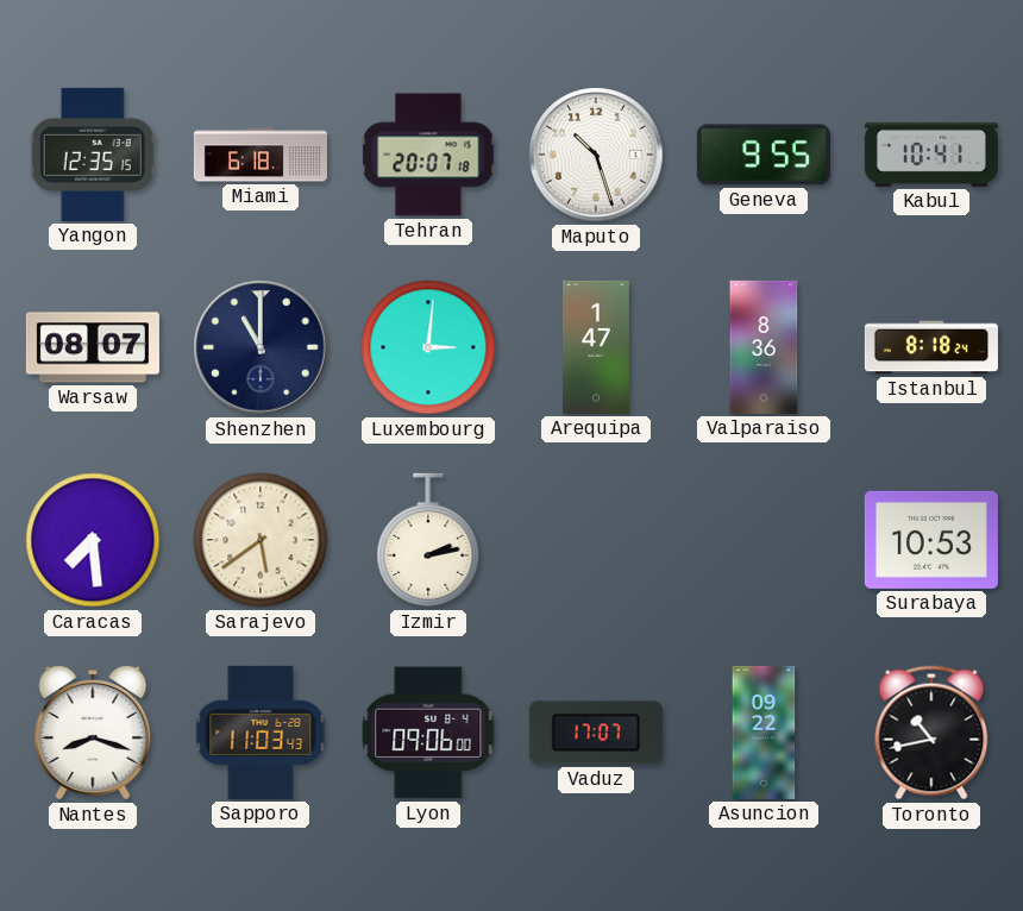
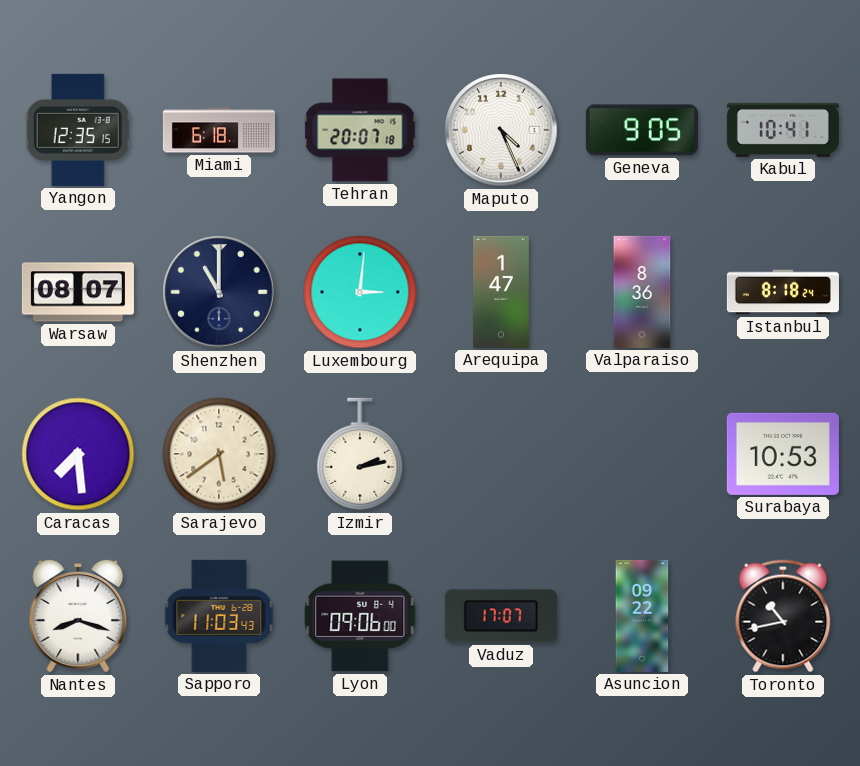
Maputo: 10:27 -> 4:26 (501, 130)
Geneva: 9:55 -> 9:05 (642, 130)
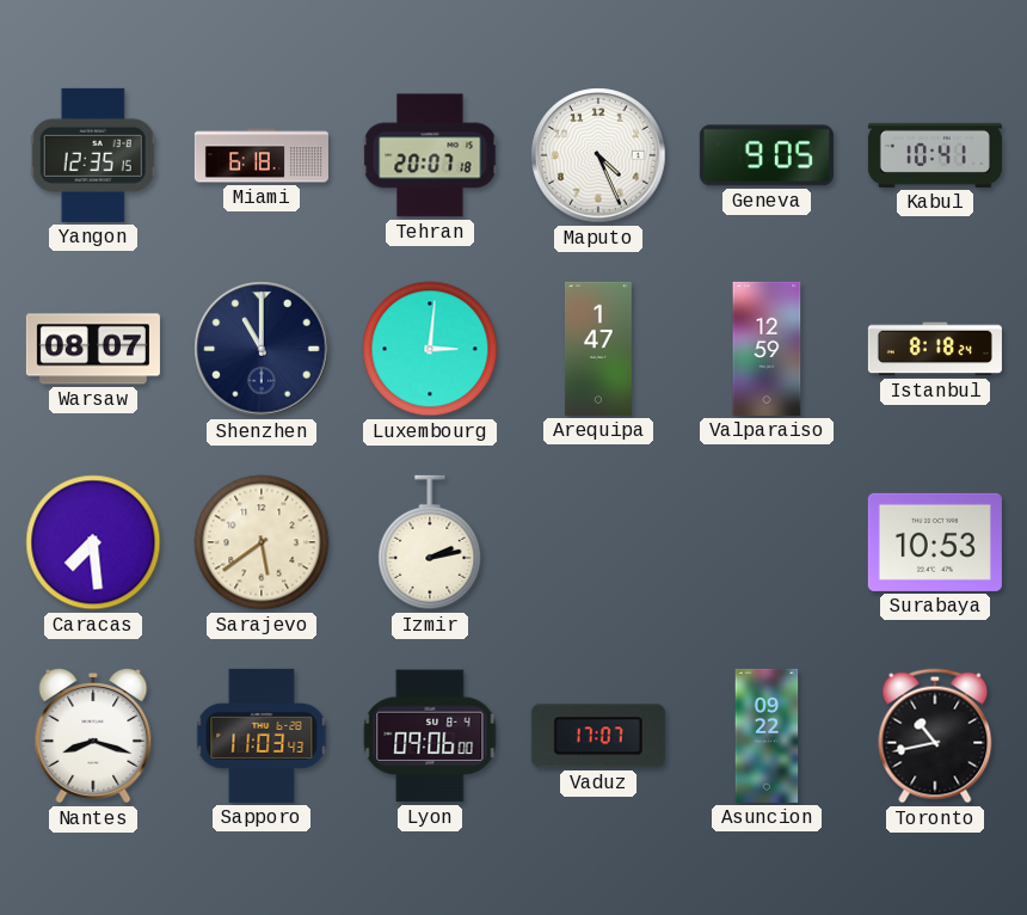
Valparaiso: 8:36 -> 12:59 (767, 349)
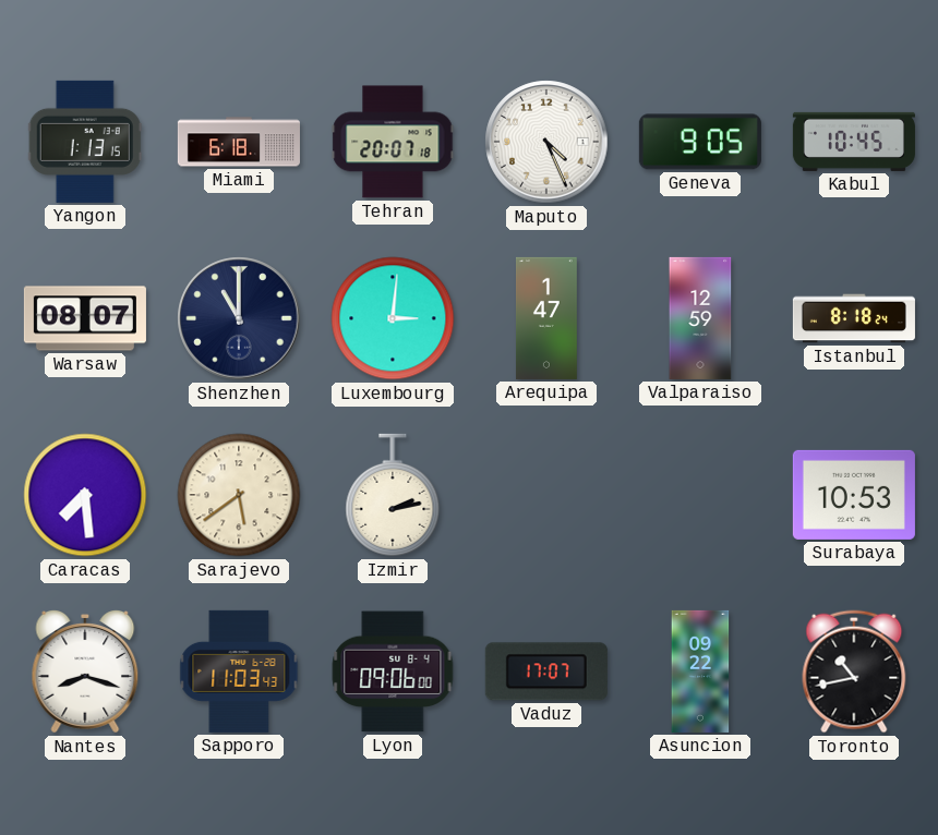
Yangon: 12:35 -> 1:13 (85, 142)
Kabul: 10:41 -> 10:45 (854, 142)
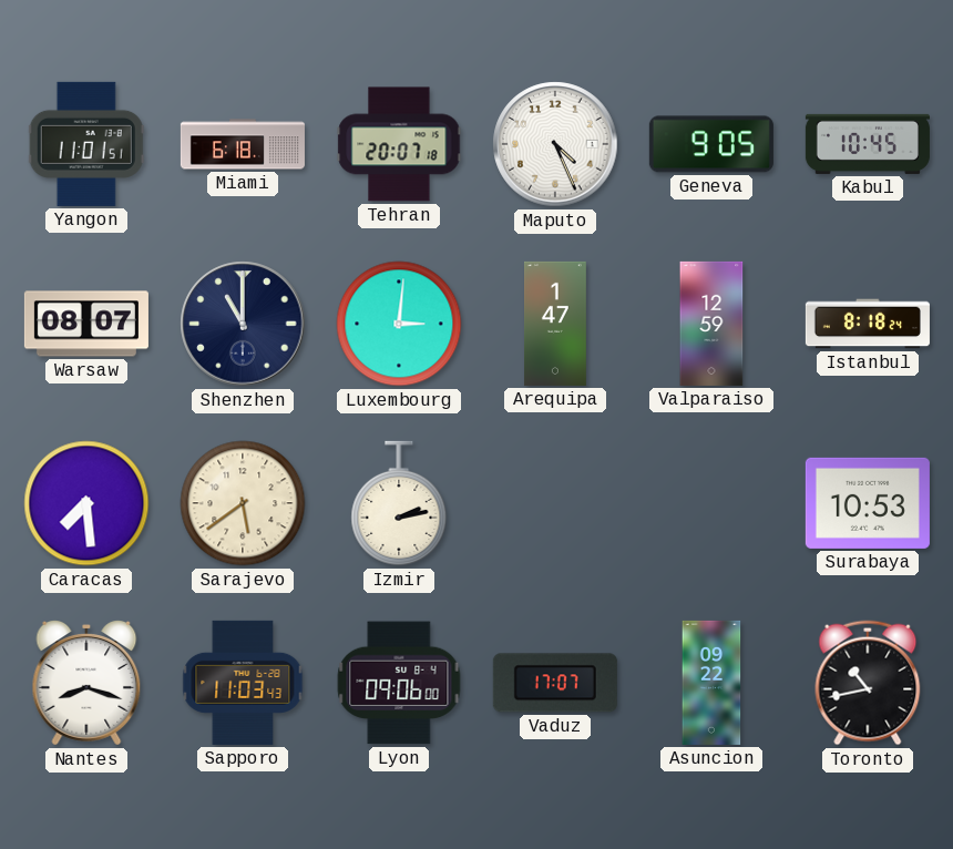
Yangon: 1:13 -> 11:01 (86, 144)
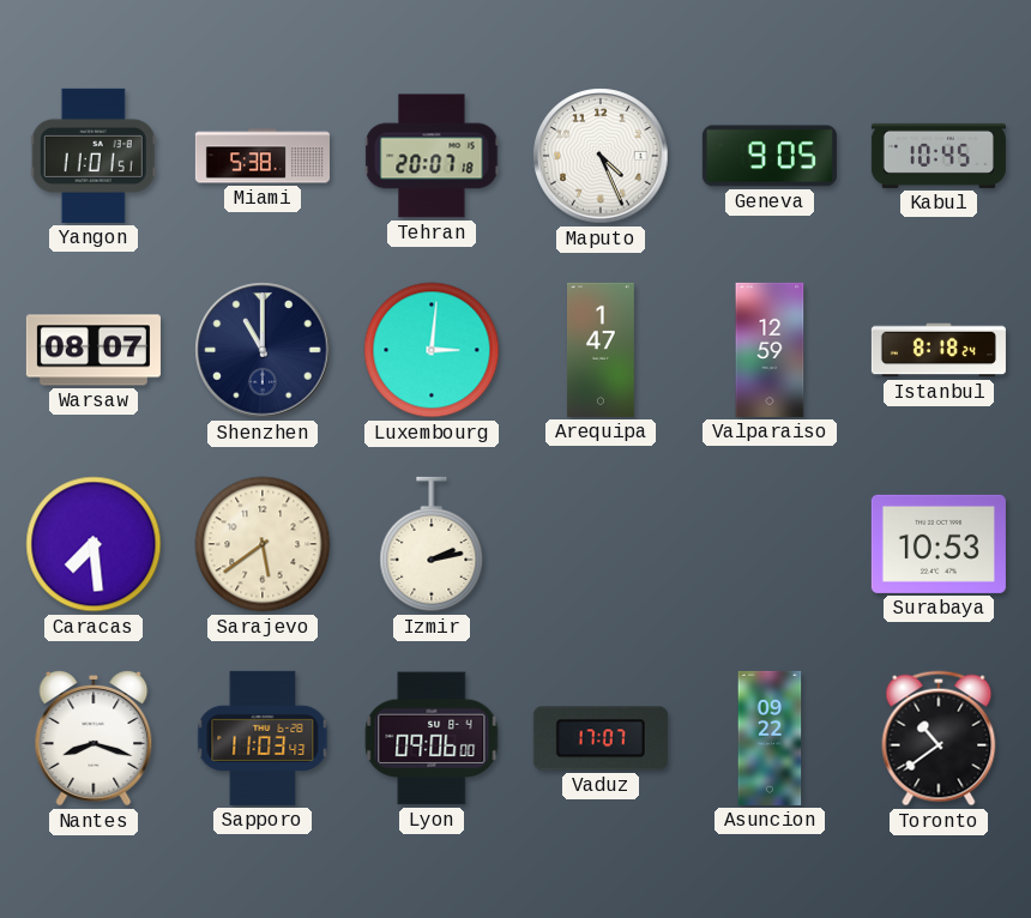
Miami: 6:18 -> 5:38 (263, 156)
Toronto: 10:43 -> 10:39 (939, 738)
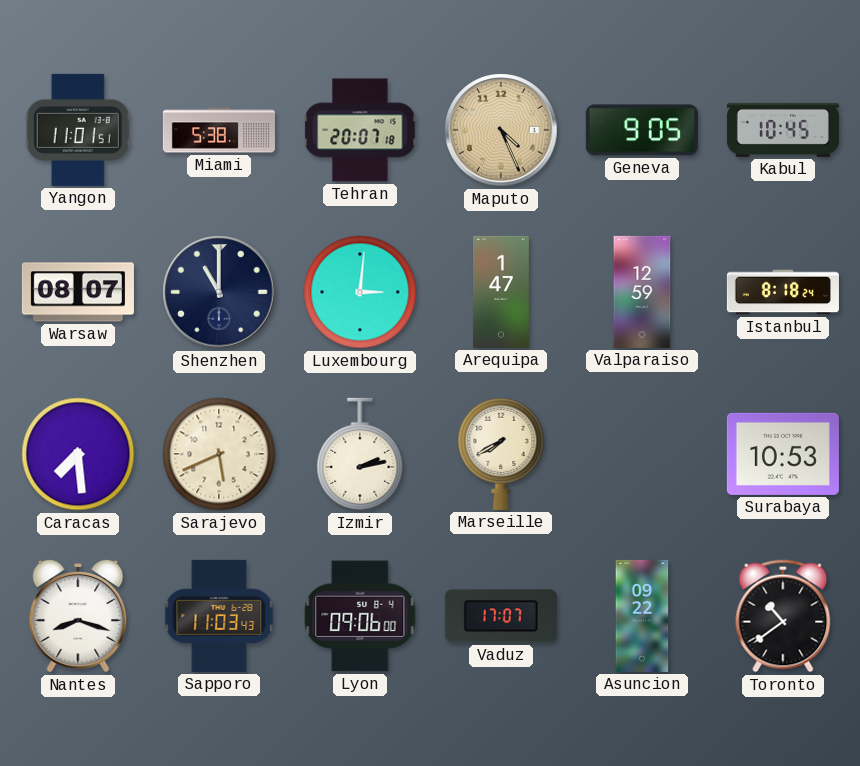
Maputo dial: white -> champagne (501, 130)
Sarajevo: 5:39 -> 5:41 (219, 454)
Marseille: none -> 7:40 (501, 453)
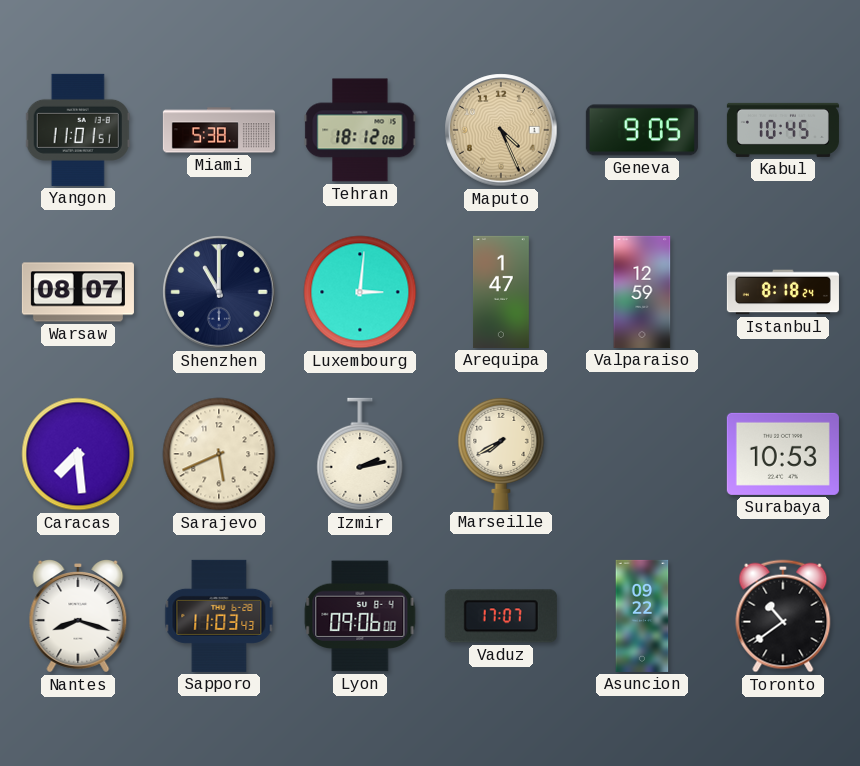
Tehran: 20:07 -> 18:12 (360, 130)
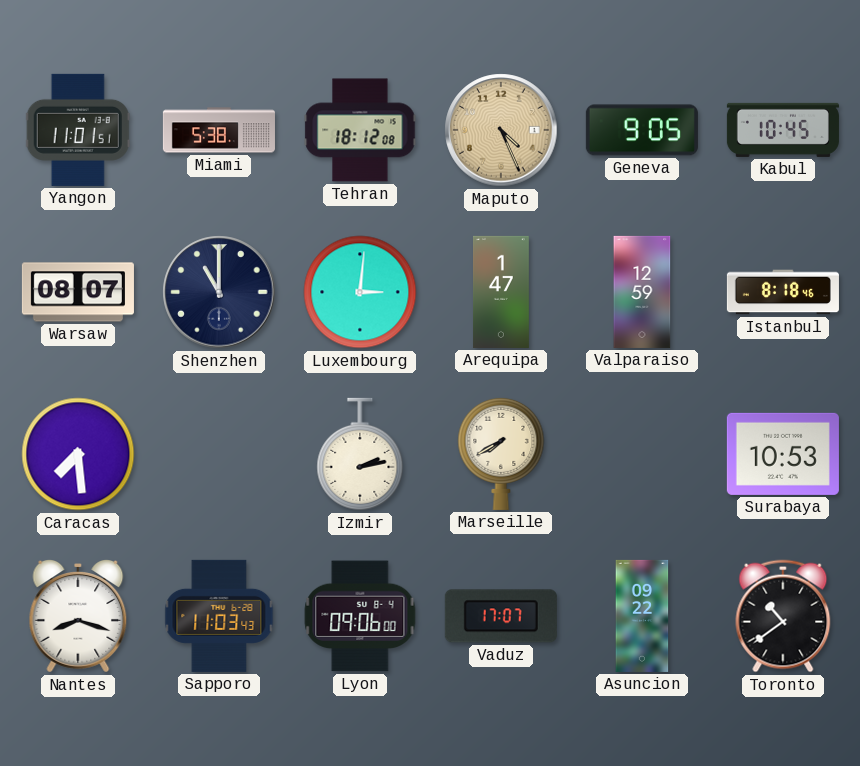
Istanbul: 8:18:24 -> 8:18:46 (783, 292)
Sarajevo: 5:41 -> none (219, 454)
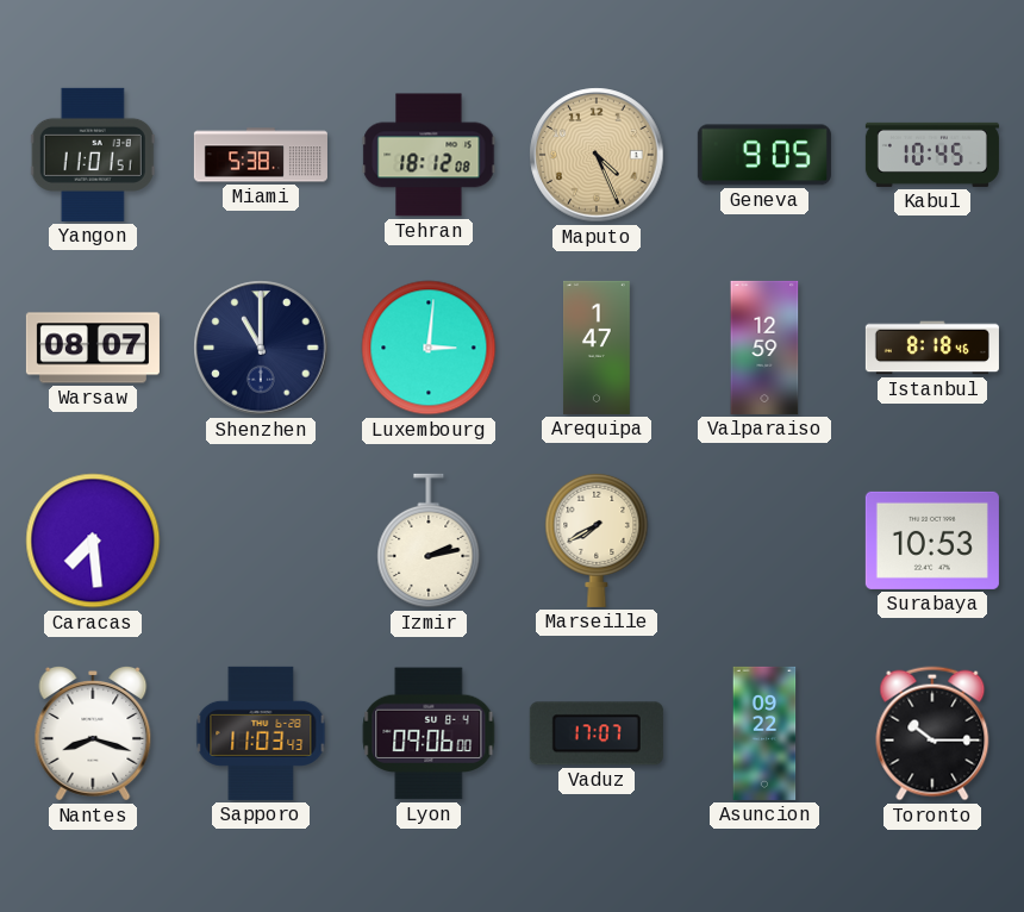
Toronto: 10:39 -> 10:15 (932, 733)
